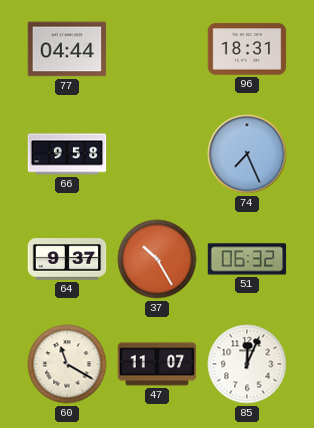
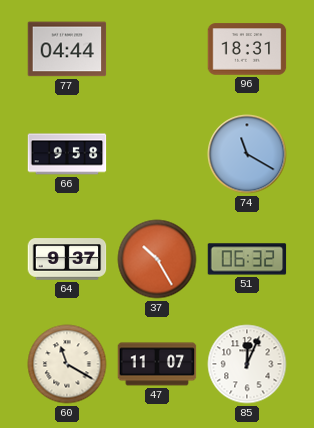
74: 7:26 -> 11:20 (247, 154)
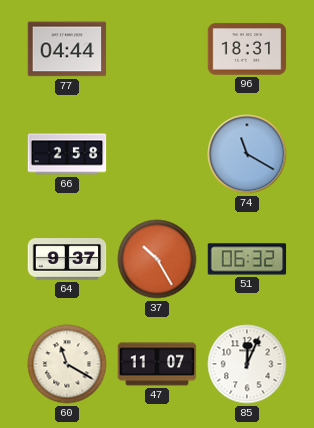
66: 9:58 -> 2:58 (67, 154)
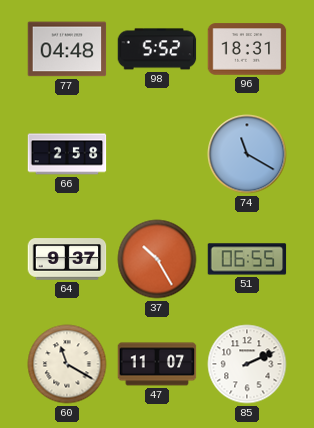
77: 04:44 -> 04:48 (67, 49)
98: none -> 5:52 (157, 49)
51: 06:32 -> 06:55 (247, 259)
85: 12:04 -> 2:11 (247, 364)
